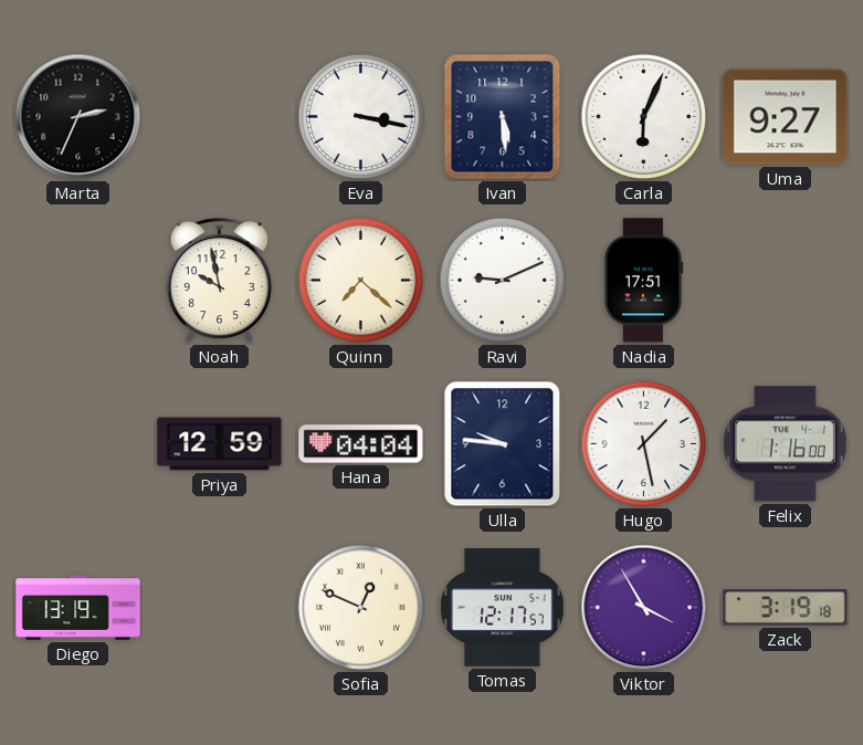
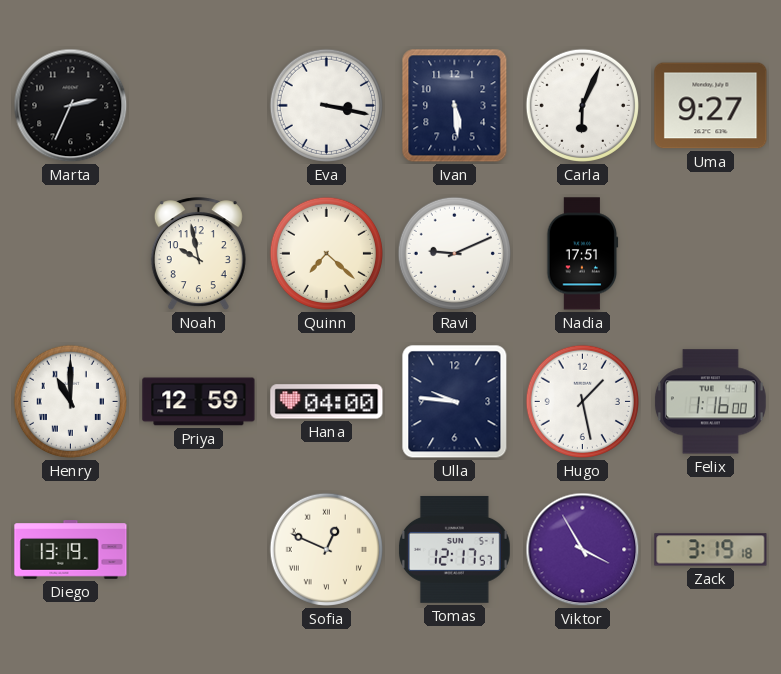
Henry: none -> 11:00 (70, 401)
Hana: 04:04 -> 04:00 (327, 402)
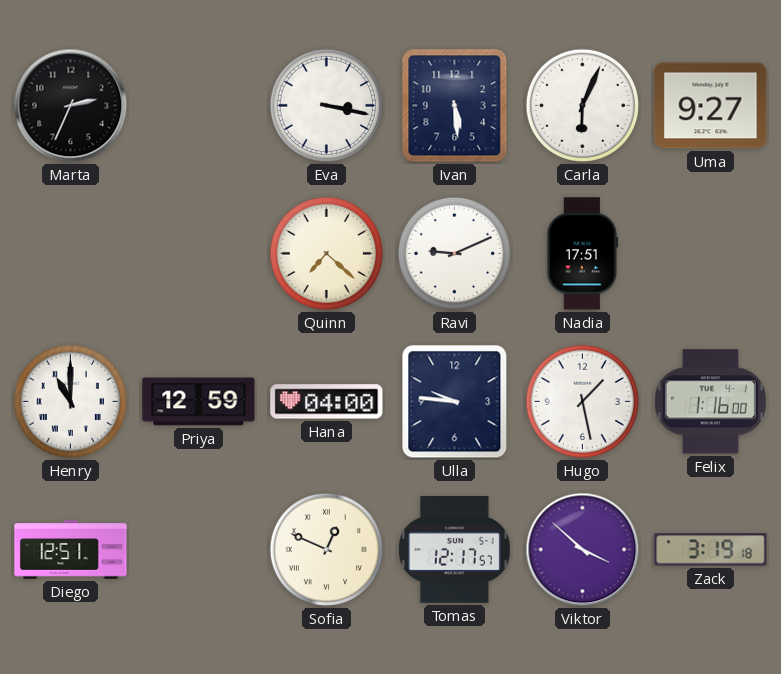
Noah: 9:58 -> none (198, 254)
Diego: 13:19 -> 12:51 (71, 550)
Viktor: 3:55 -> 3:52 (583, 550)
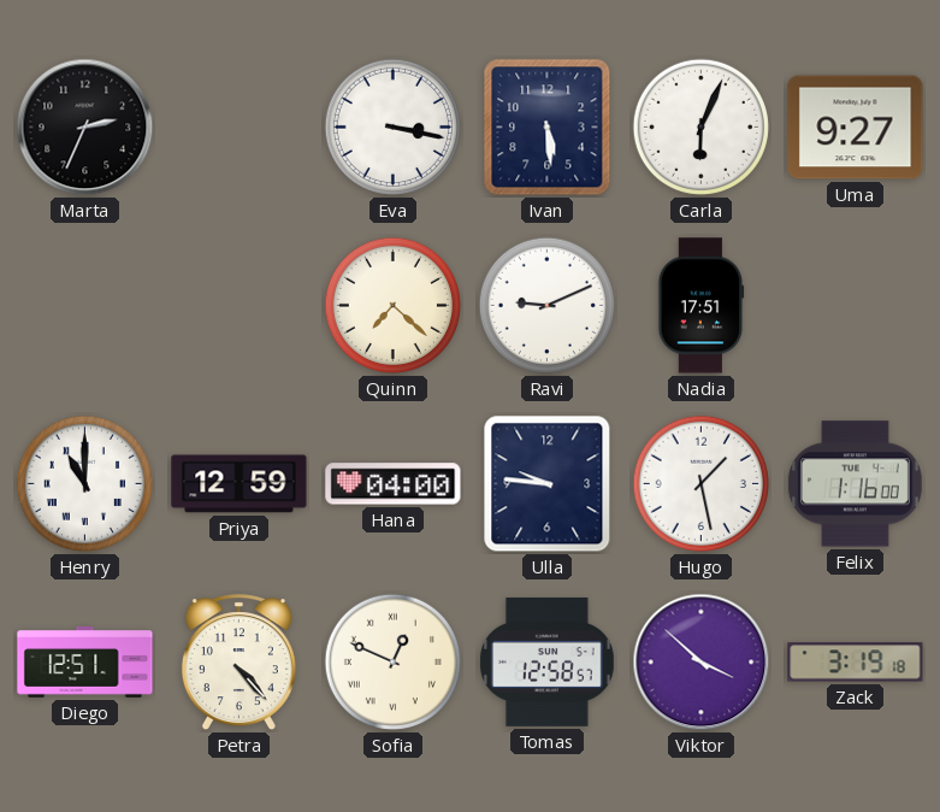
Petra: none -> 4:23 (238, 663)
Tomas: 12:17 -> 12:58 (546, 661)
